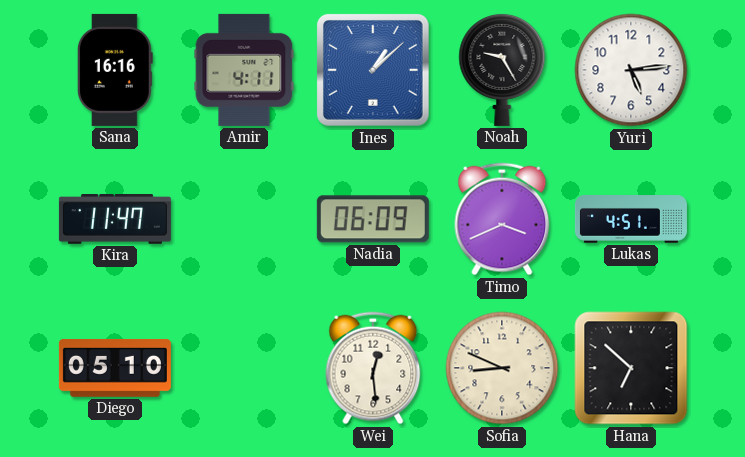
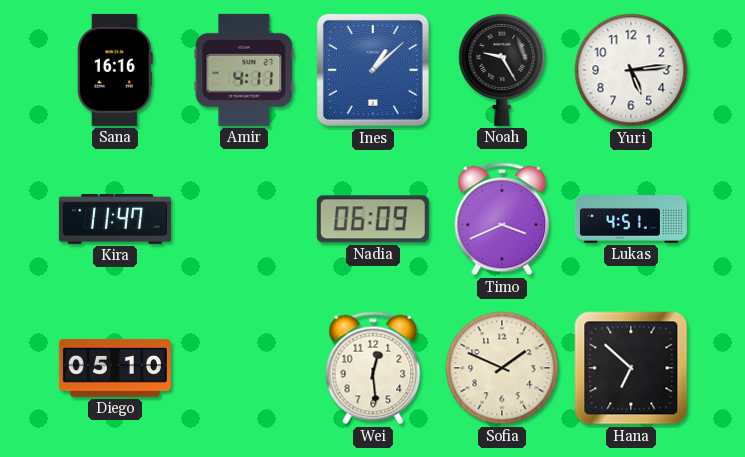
Sofia: 8:49 -> 1:49 (502, 368)
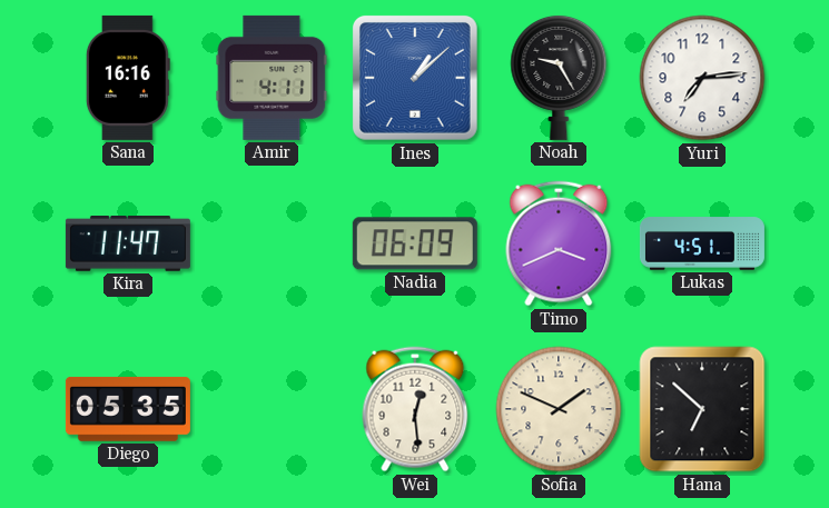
Yuri: 5:14 -> 7:14 (702, 78)
Diego: 05:10 -> 05:35 (128, 409)
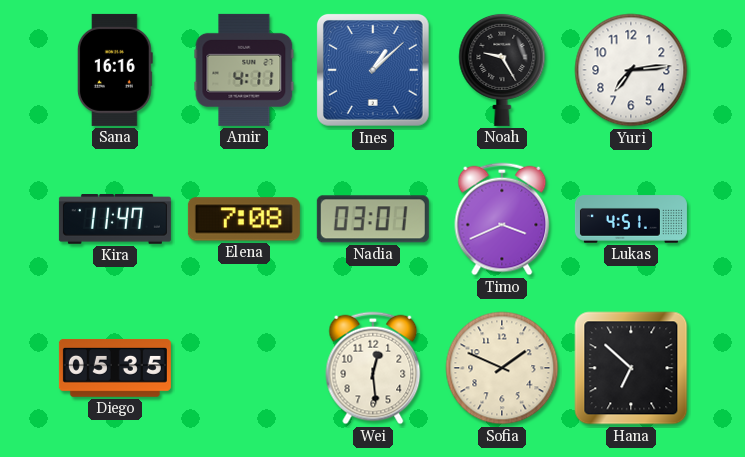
Elena: none -> 7:08 (244, 219)
Nadia: 06:09 -> 03:01 (373, 219)
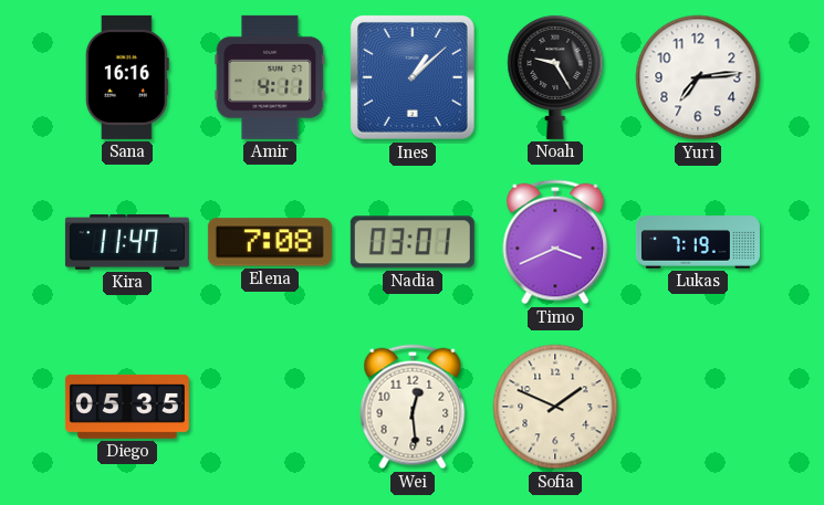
Lukas: 4:51 -> 7:19 (698, 242)
Hana: 6:52 -> none (631, 368)
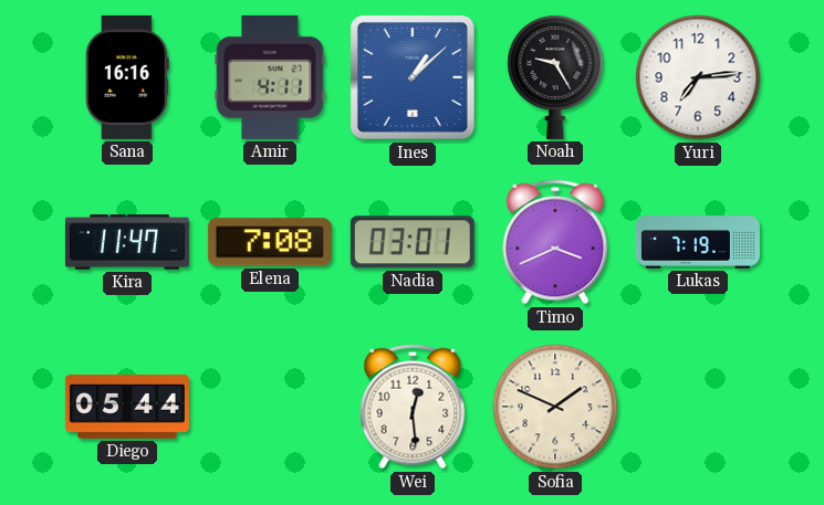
Diego: 05:35 -> 05:44 (127, 407)
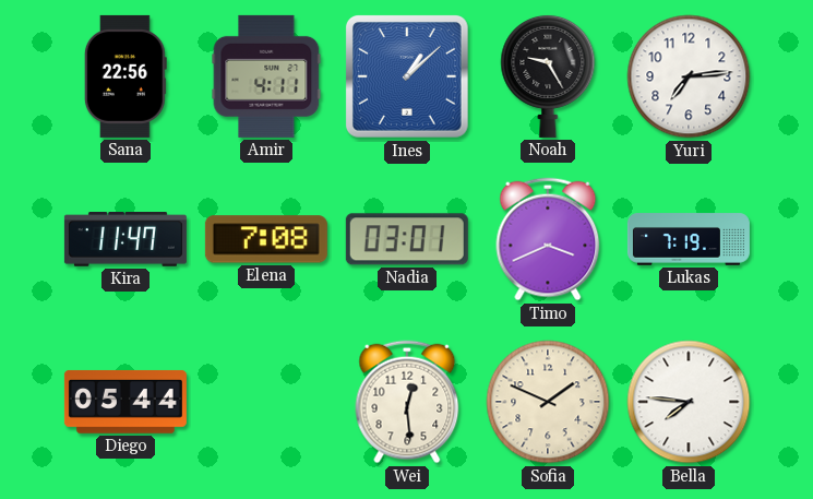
Sana: 16:16 -> 22:56 (125, 76)
Bella: none -> 7:46 (689, 402)
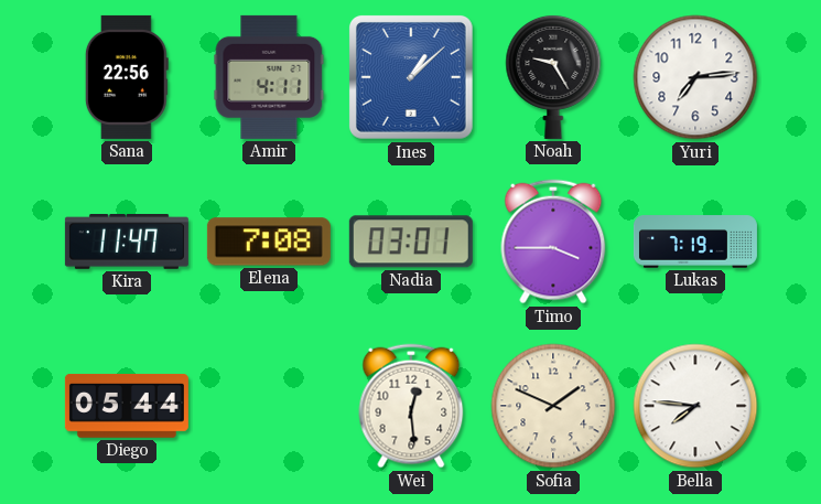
Timo: 3:41 -> 3:45 (553, 242)
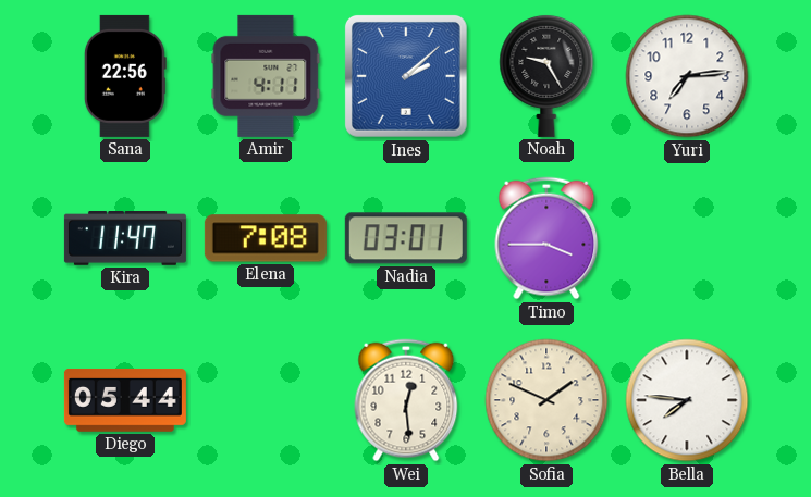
Ines: 1:08 -> 2:08 (406, 76)
Lukas: 7:19 -> none (695, 242)
